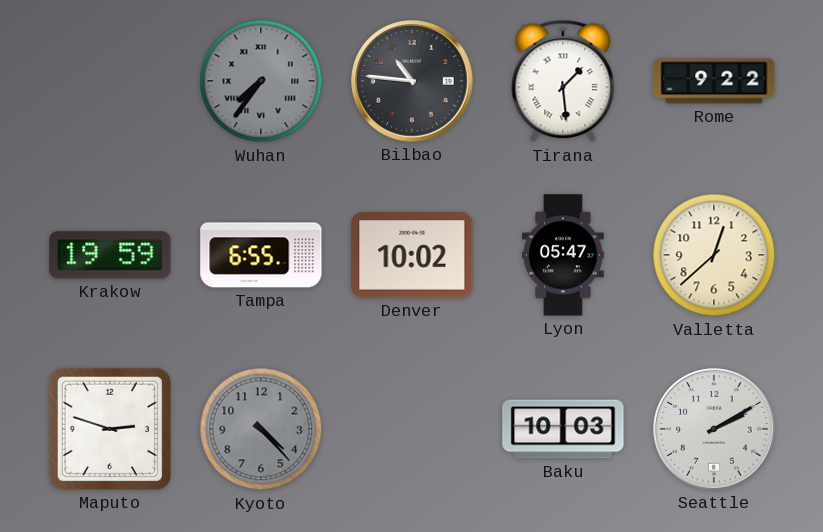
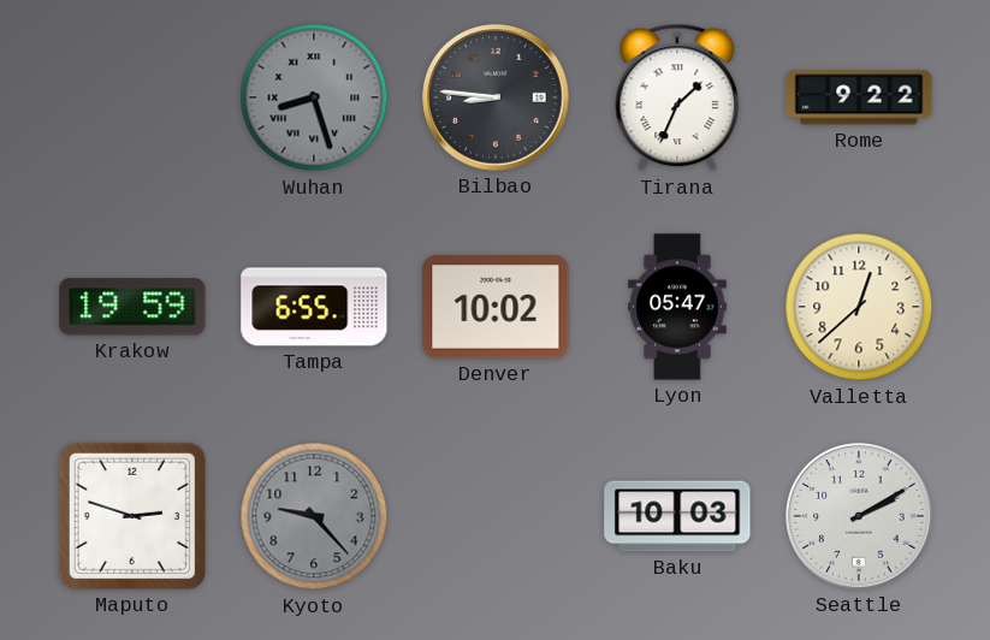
Wuhan: 7:36 -> 8:27 (314, 97)
Bilbao: 10:46 -> 8:46 (496, 97)
Tirana: 1:29 -> 1:34 (677, 97)
Kyoto: 4:23 -> 9:23 (314, 516)
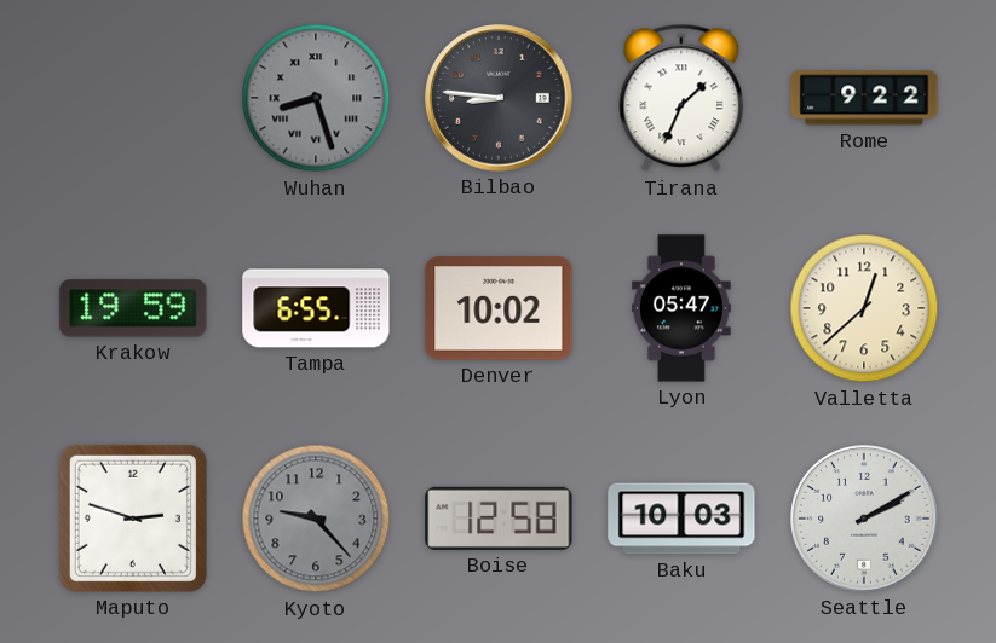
Boise: none -> 12:58 (499, 519)
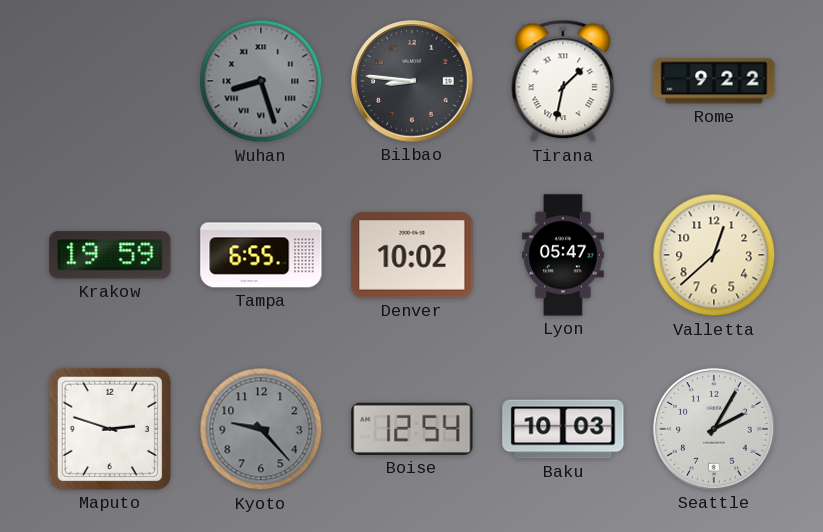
Tirana: 1:34 -> 1:32 (563, 81)
Boise: 12:58 -> 12:54 (412, 429)
Seattle: 2:10 -> 2:05 (714, 429)
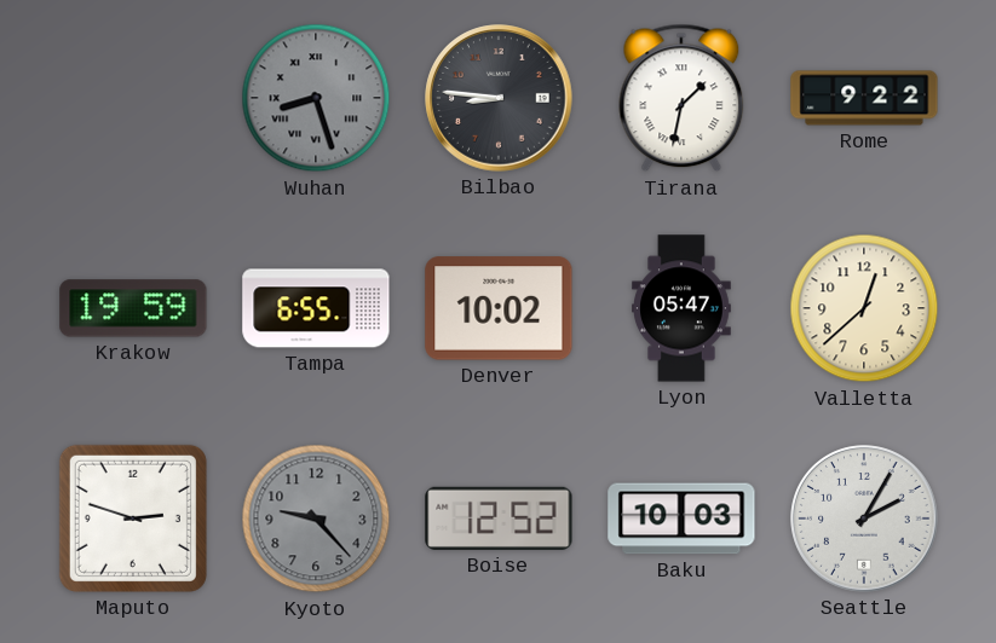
Boise: 12:54 -> 12:52 (499, 519)
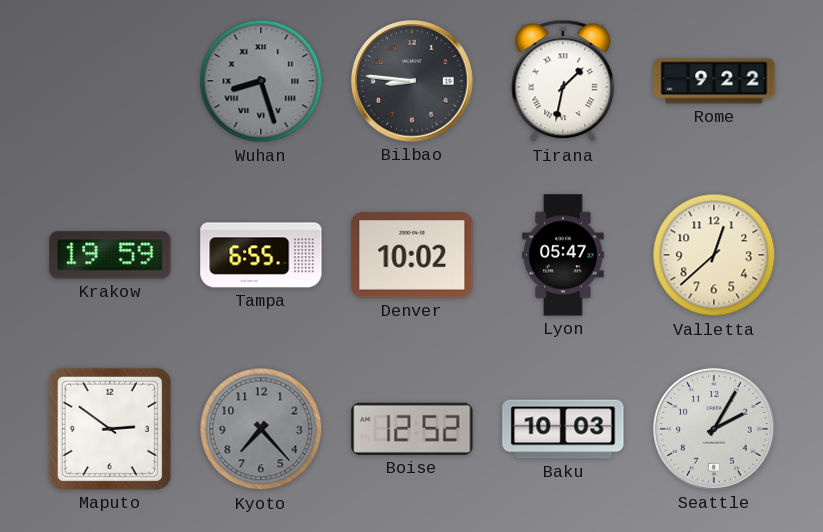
Maputo: 2:48 -> 2:51 (110, 429)
Kyoto: 9:23 -> 7:23 (261, 429)
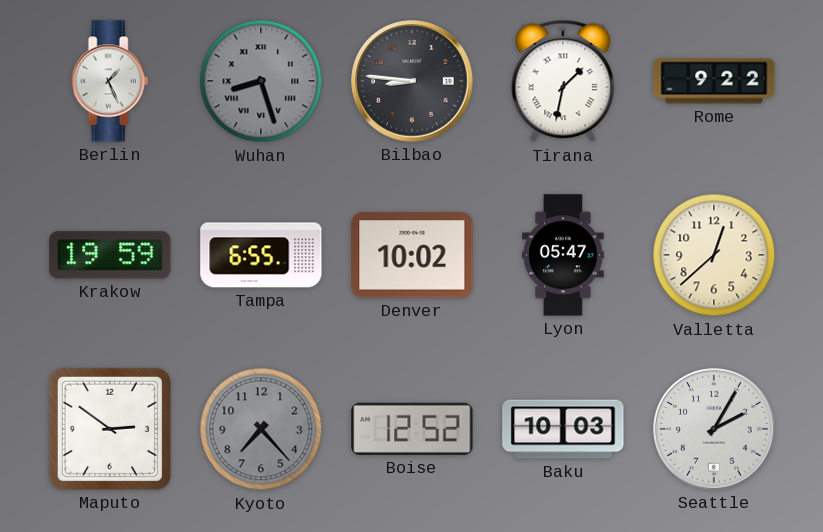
Berlin: none -> 1:26 (110, 81)
